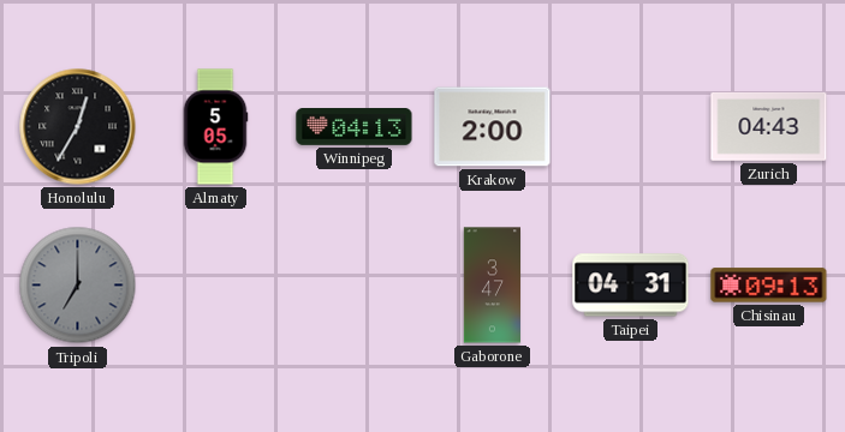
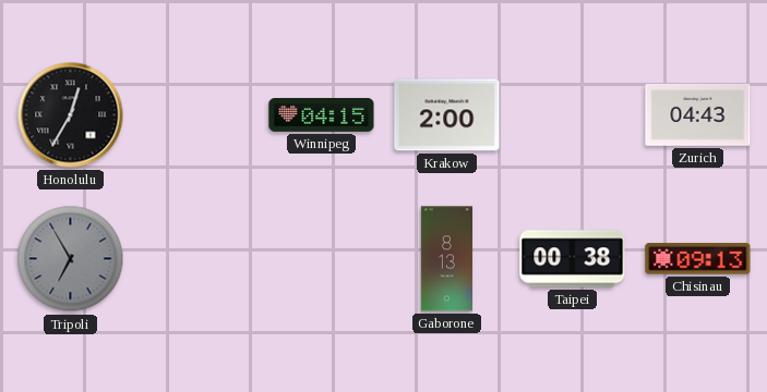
Almaty: 5:05 -> none (215, 127)
Winnipeg: 04:13 -> 04:15 (322, 115)
Tripoli: 7:00 -> 6:55 (71, 259)
Gaborone: 3:47 -> 8:13 (446, 259)
Taipei: 04:31 -> 00:38 (573, 259)
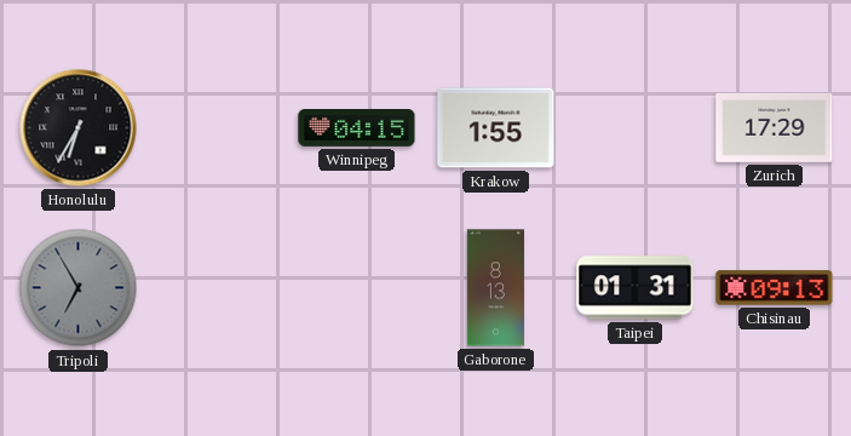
Honolulu: 12:35 -> 6:35 (79, 128)
Krakow: 2:00 -> 1:55 (496, 128)
Zurich: 04:43 -> 17:29 (775, 127)
Taipei: 00:38 -> 01:31 (636, 288)
